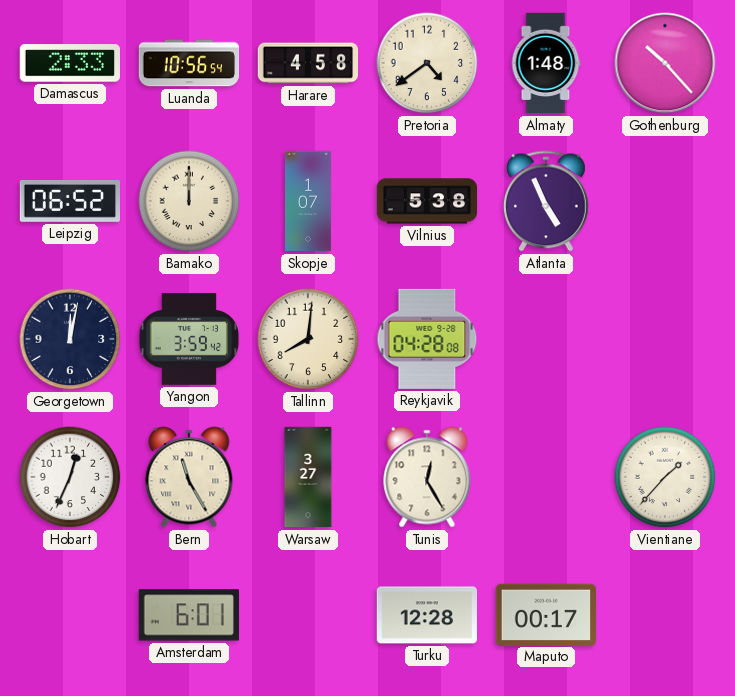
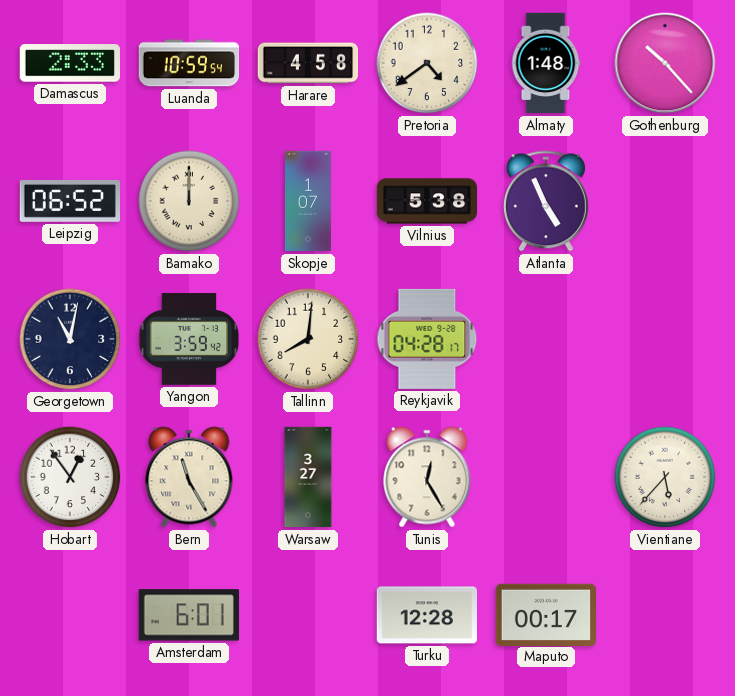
Luanda: 10:56 -> 10:59 (189, 63)
Georgetown: 12:02 -> 11:02 (70, 339)
Reykjavik: 04:28:08 -> 04:28:17 (427, 339)
Hobart: 12:34 -> 12:54 (70, 477)
Vientiane: 1:37 -> 5:37 (665, 477)
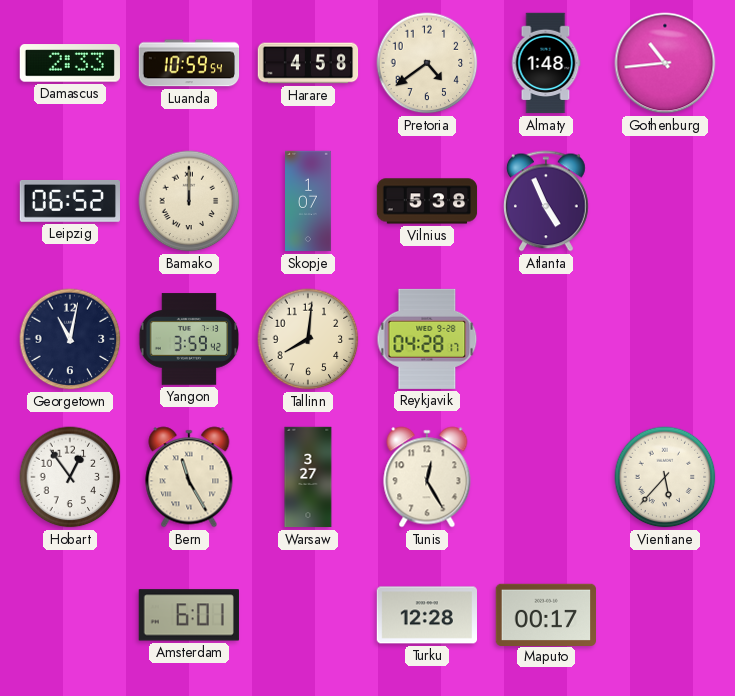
Gothenburg: 10:23 -> 10:44 (665, 63)
